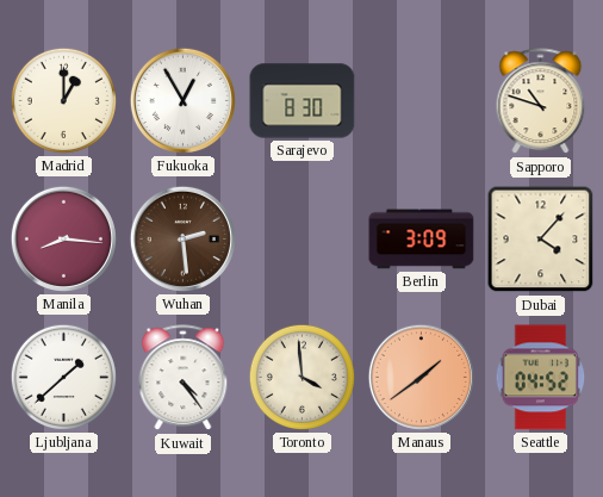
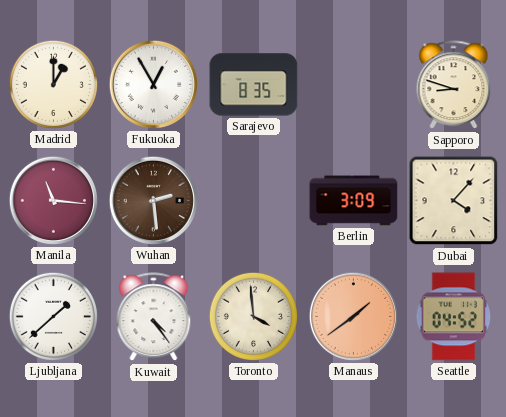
Sarajevo: 8:30 -> 8:35 (254, 85)
Sapporo: 10:48 -> 8:48 (454, 85)
Manila: 8:16 -> 11:16 (53, 200)
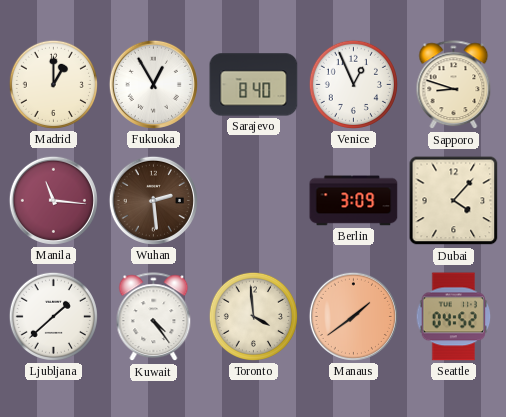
Sarajevo: 8:35 -> 8:40 (254, 85)
Venice: none -> 12:56 (353, 84)
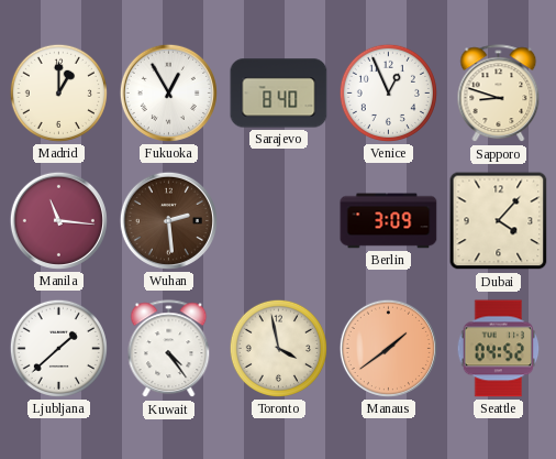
Toronto: 3:59 -> 3:58 (278, 348)
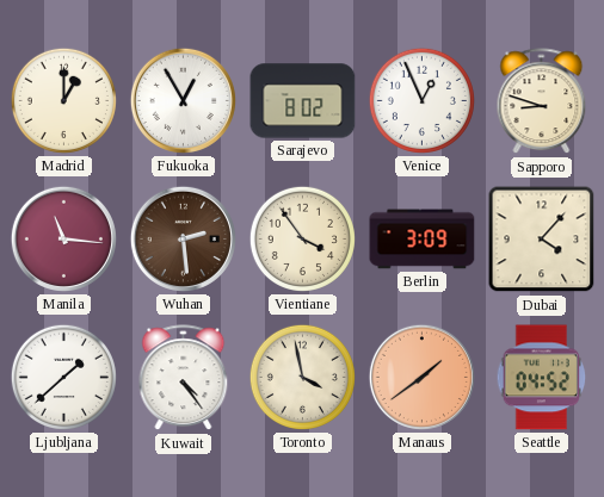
Sarajevo: 8:40 -> 8:02 (303, 101)
Vientiane: none -> 3:54 (302, 238)
